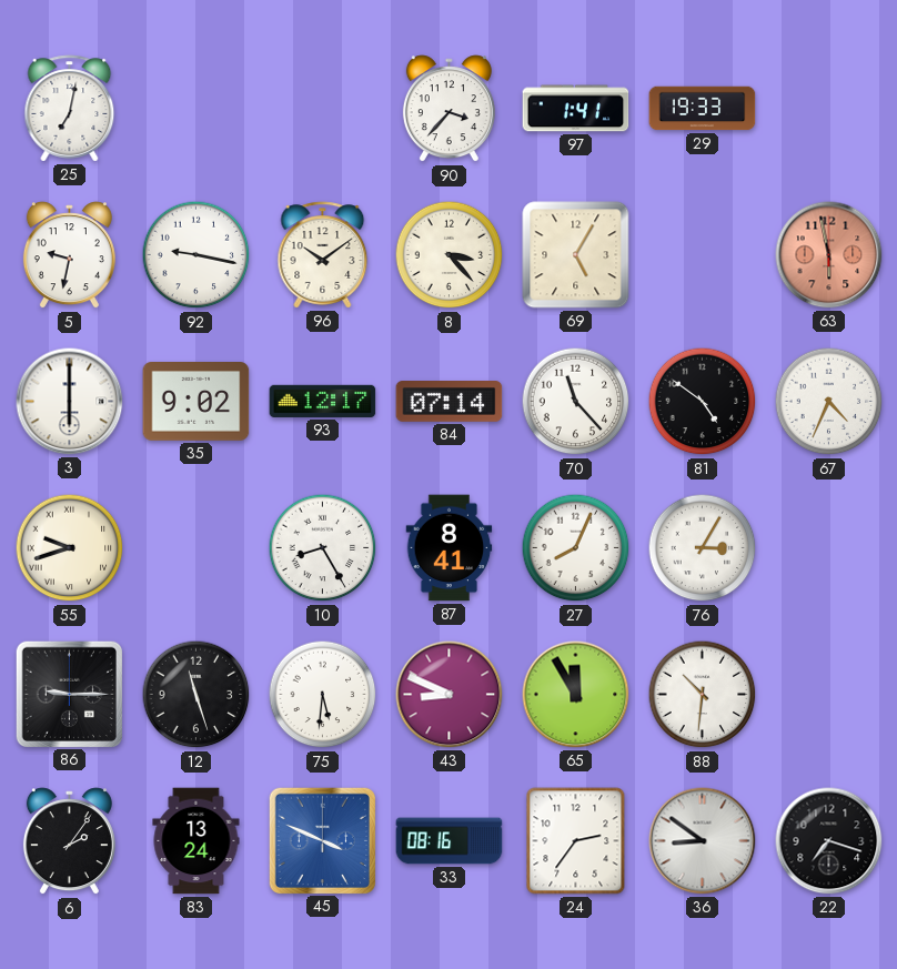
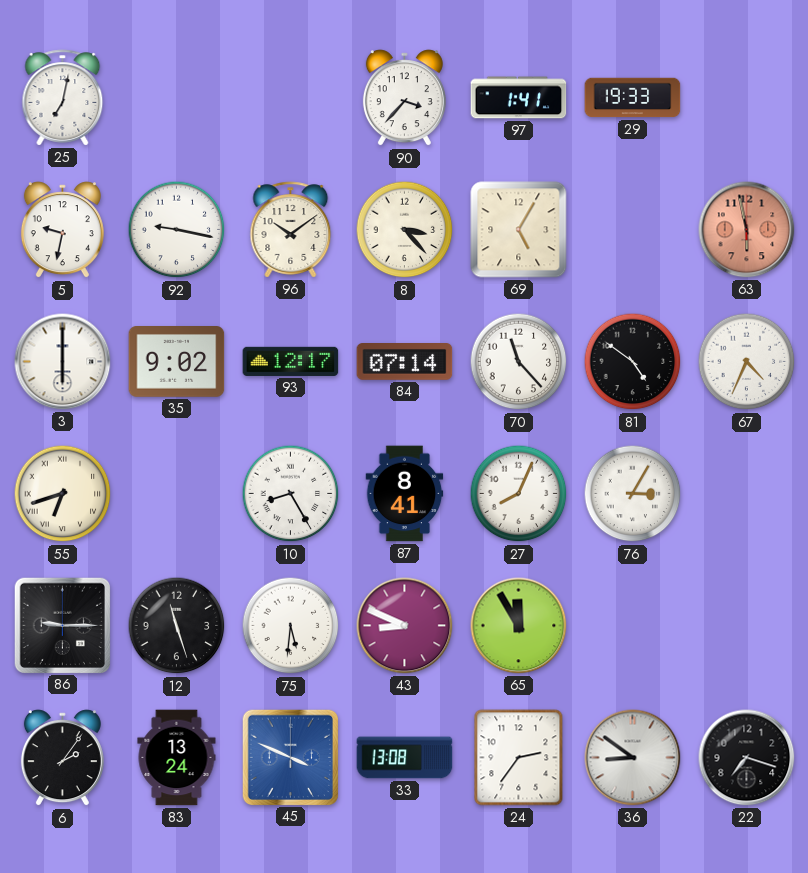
55: 9:42 -> 6:42 (63, 494)
88: 10:31 -> none (703, 695)
33: 08:16 -> 13:08 (405, 758)
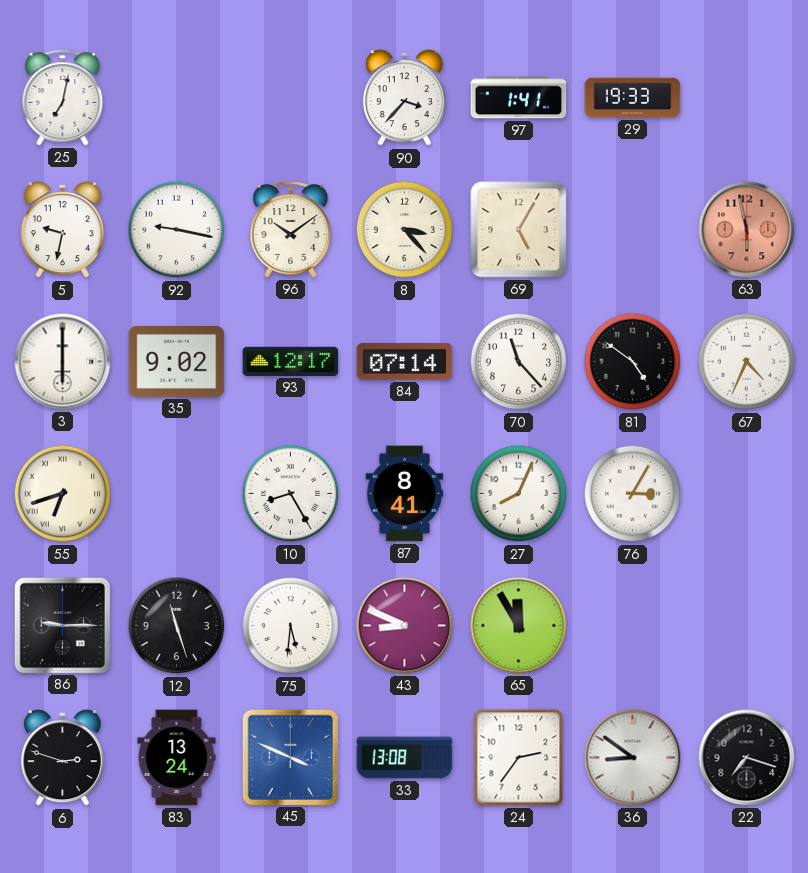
6: 2:06 -> 2:48 (62, 758)
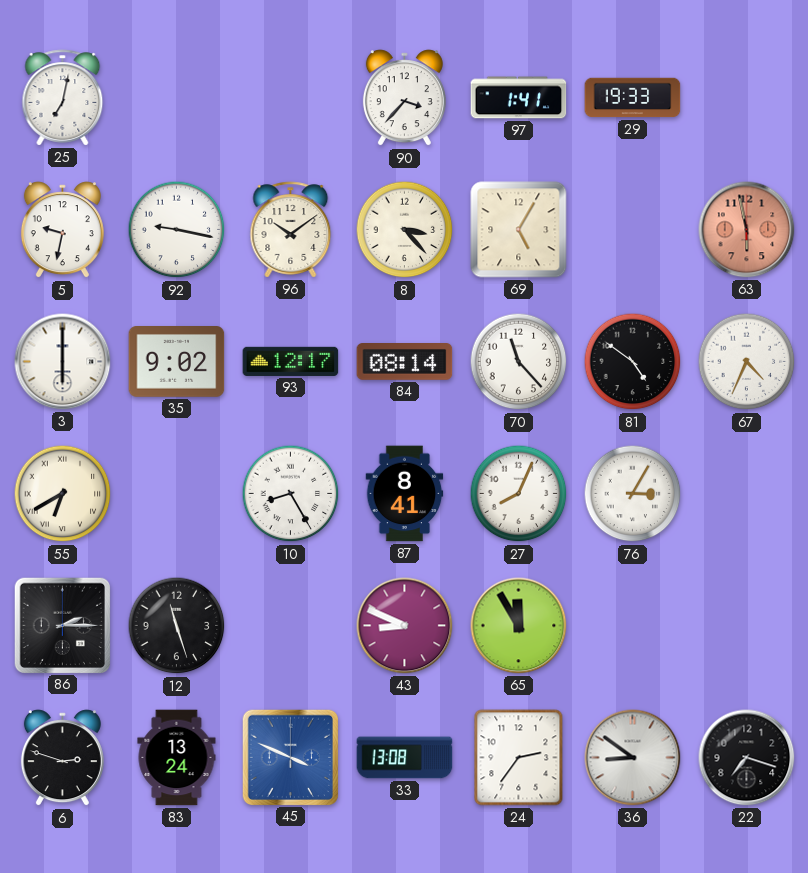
84: 07:14 -> 08:14 (405, 362)
55: 6:42 -> 6:40 (63, 494)
86: 9:15 -> 2:15 (62, 625)
75: 5:31 -> none (291, 626)
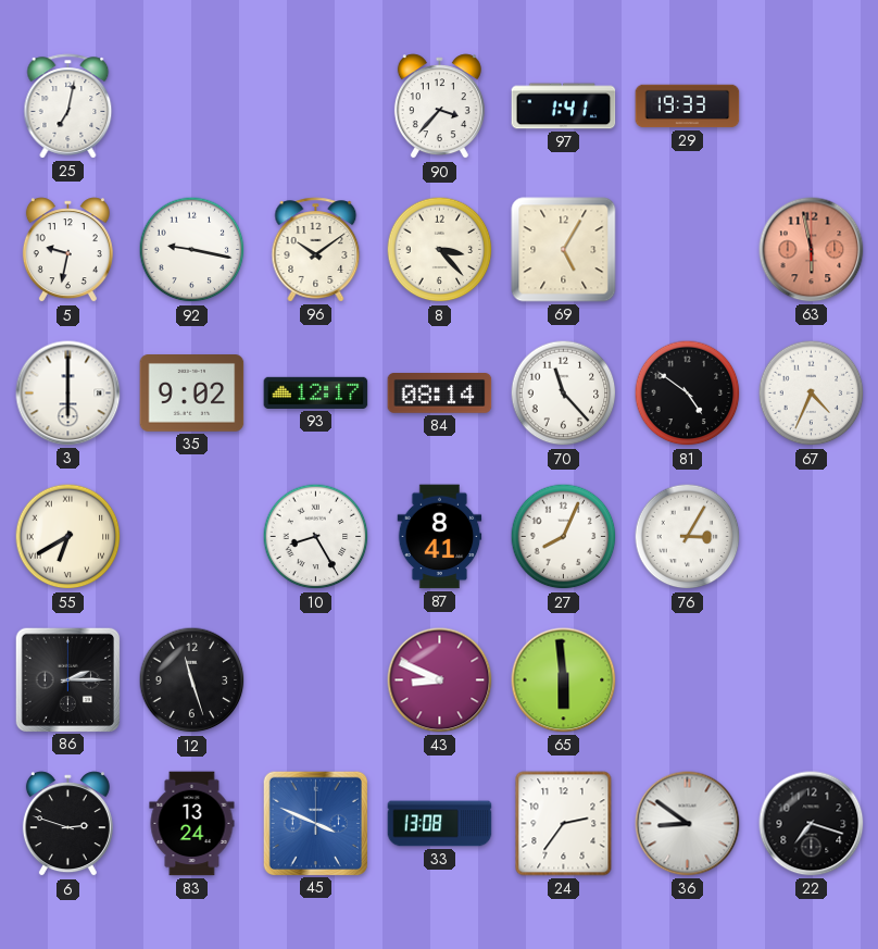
65: 11:55 -> 5:59 (564, 680)
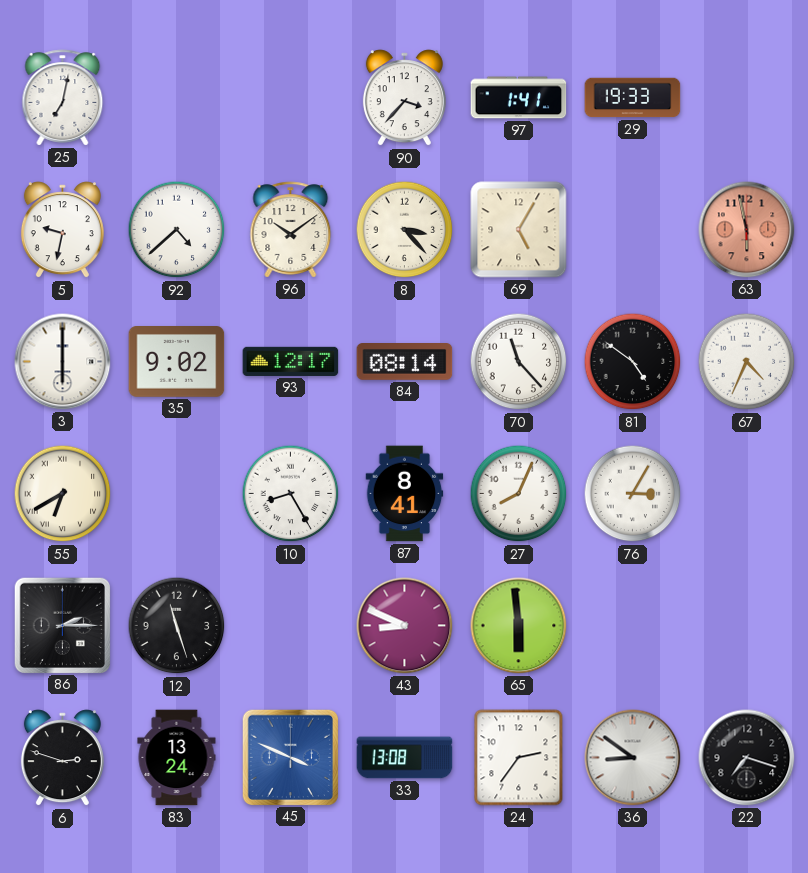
92: 9:17 -> 4:38 (177, 230)
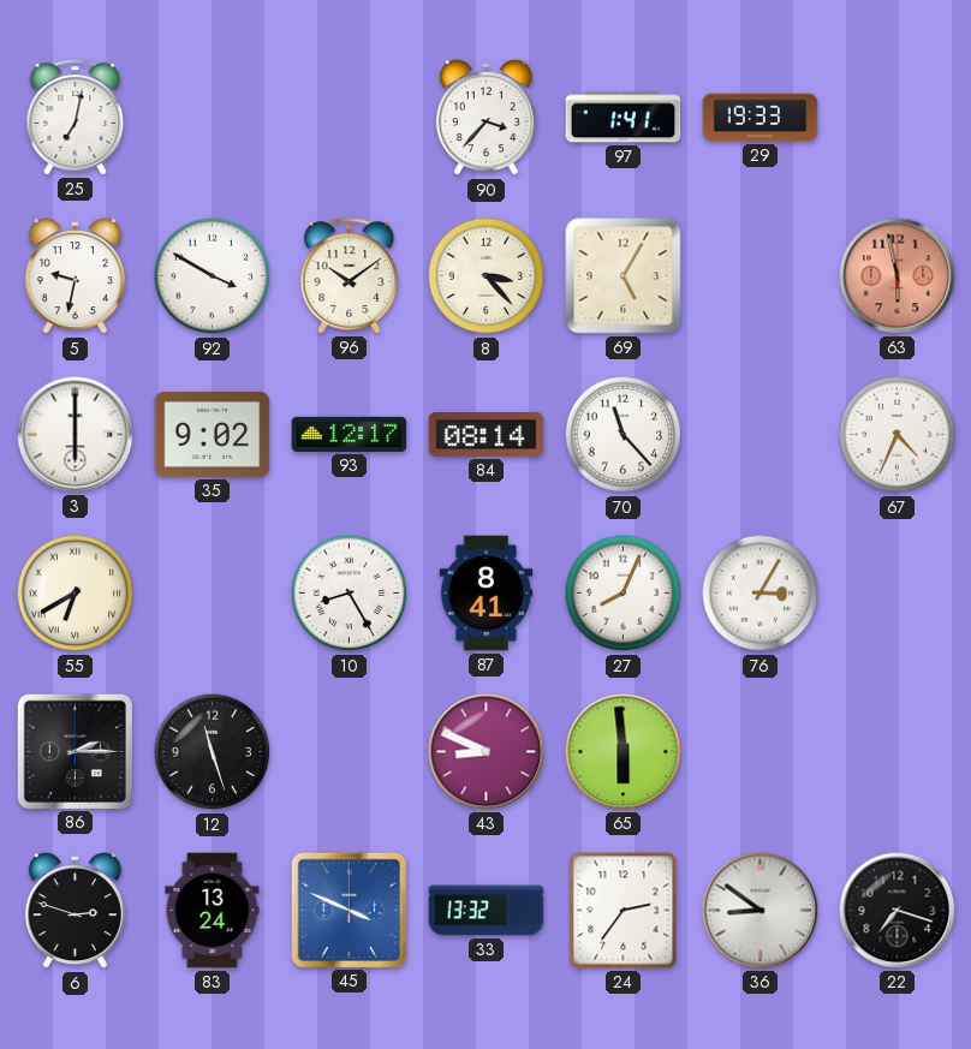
92: 4:38 -> 3:50 (213, 276)
81: 4:51 -> none (633, 362)
33: 13:08 -> 13:32 (487, 911)
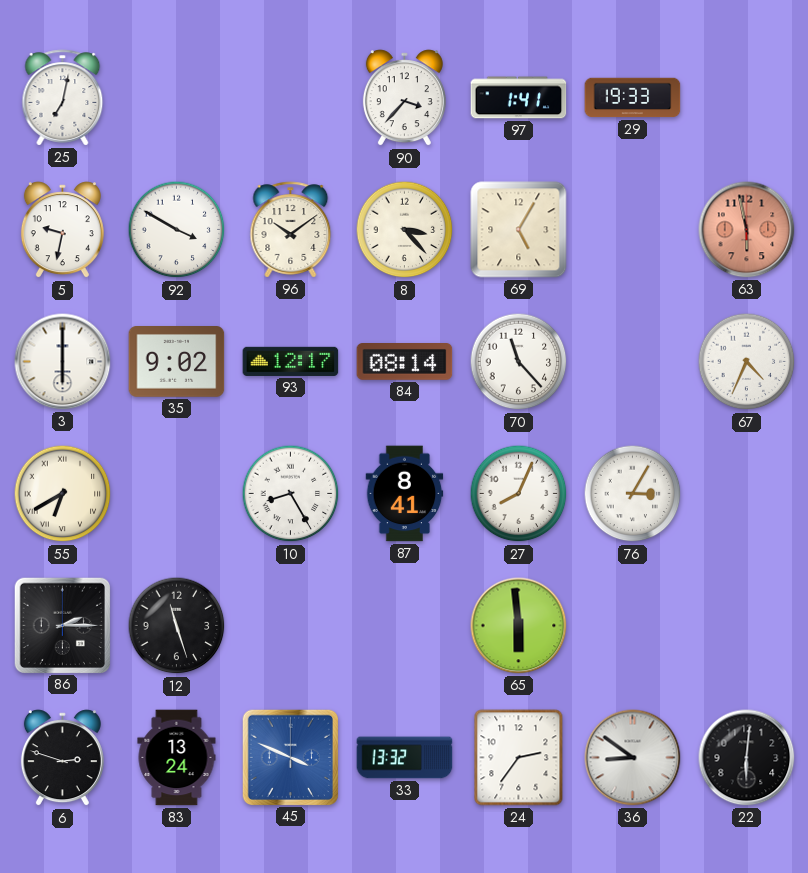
43: 8:49 -> none (487, 752)
22: 7:18 -> 6:01 (747, 758)
